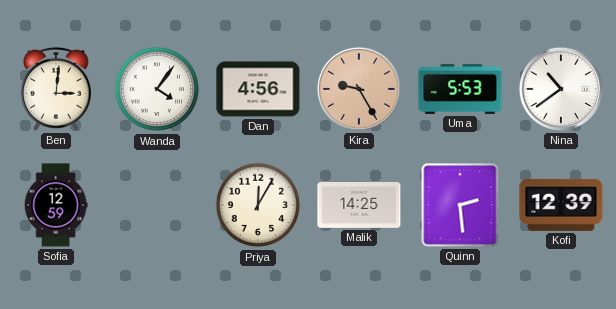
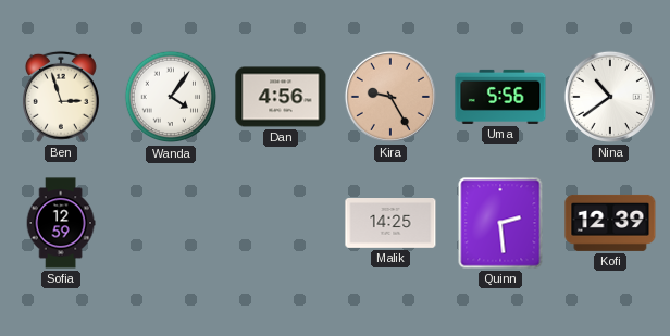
Ben: 3:01 -> 2:57 (61, 97)
Uma: 5:53 -> 5:56 (500, 97)
Priya: 12:05 -> none (258, 205)
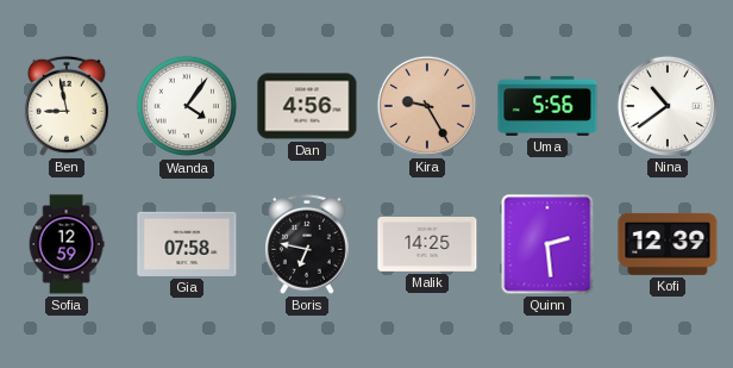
Ben: 2:57 -> 8:58 (67, 106)
Gia: none -> 07:58 (187, 244)
Boris: none -> 6:47 (307, 244)
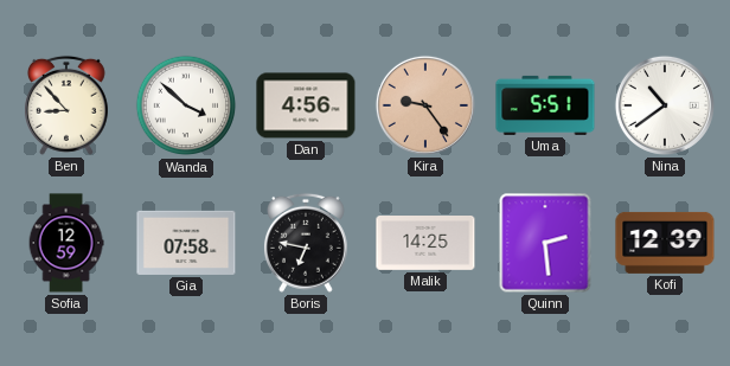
Ben: 8:58 -> 8:53 (66, 105)
Wanda: 4:06 -> 3:52 (186, 105)
Kira: 9:25 -> 9:24 (425, 105)
Uma: 5:56 -> 5:51 (545, 105)
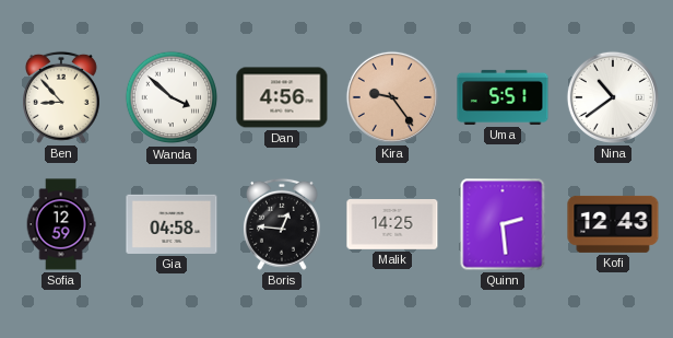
Gia: 07:58 -> 04:58 (172, 224)
Boris: 6:47 -> 12:46 (282, 224)
Kofi: 12:39 -> 12:43 (613, 224)
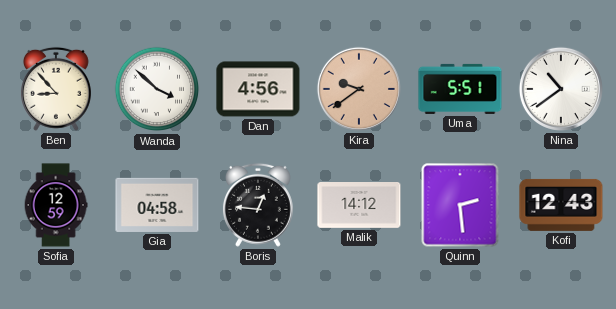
Kira: 9:24 -> 9:39 (359, 89)
Malik: 14:25 -> 14:12 (359, 206)
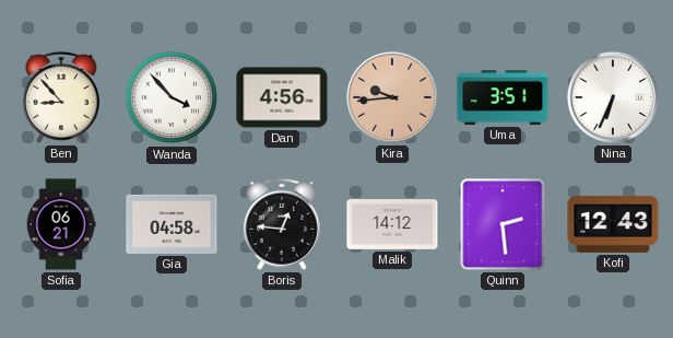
Wanda: 3:52 -> 3:53 (172, 97)
Kira: 9:39 -> 9:44 (392, 97)
Uma: 5:51 -> 3:51 (503, 97)
Nina: 10:39 -> 6:34 (613, 97)
Sofia: 12:59 -> 06:21 (61, 224)
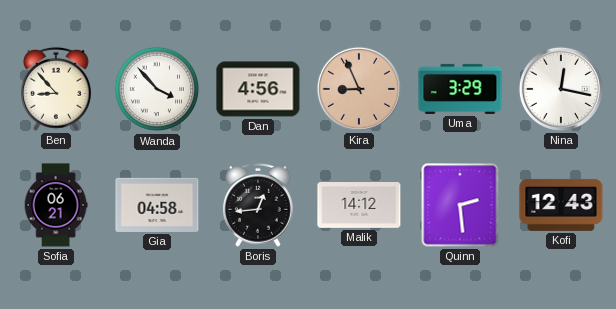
Kira: 9:44 -> 8:56 (359, 89)
Uma: 3:51 -> 3:29 (460, 89)
Nina: 6:34 -> 12:17 (561, 89)
Boris: 12:46 -> 12:44 (258, 205)
